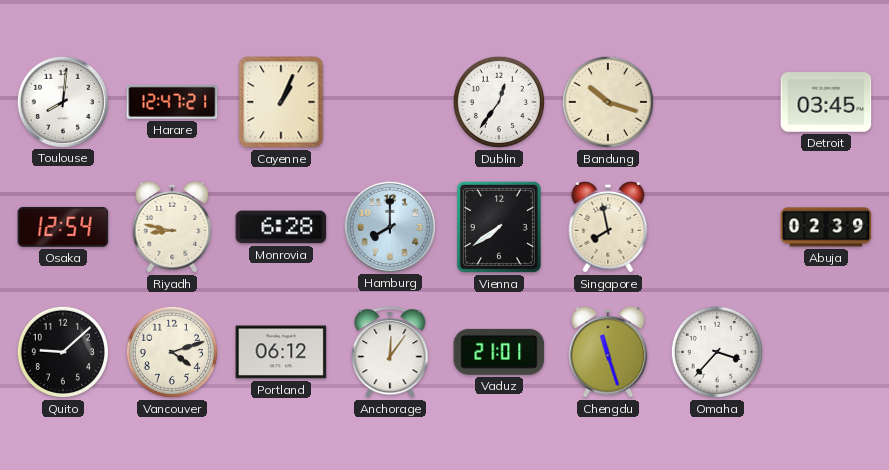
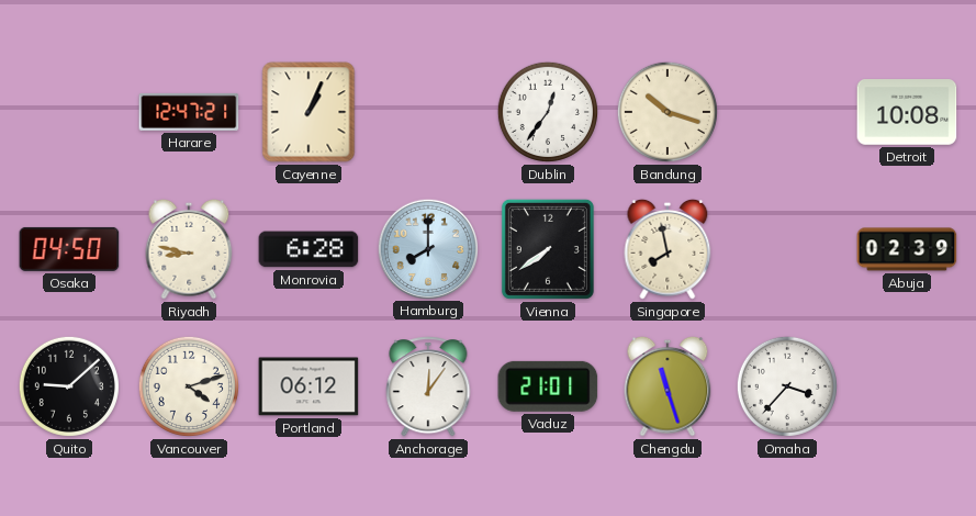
Toulouse: 8:01 -> none (62, 101)
Detroit: 03:45 -> 10:08 (907, 112)
Osaka: 12:54 -> 04:50 (69, 249)
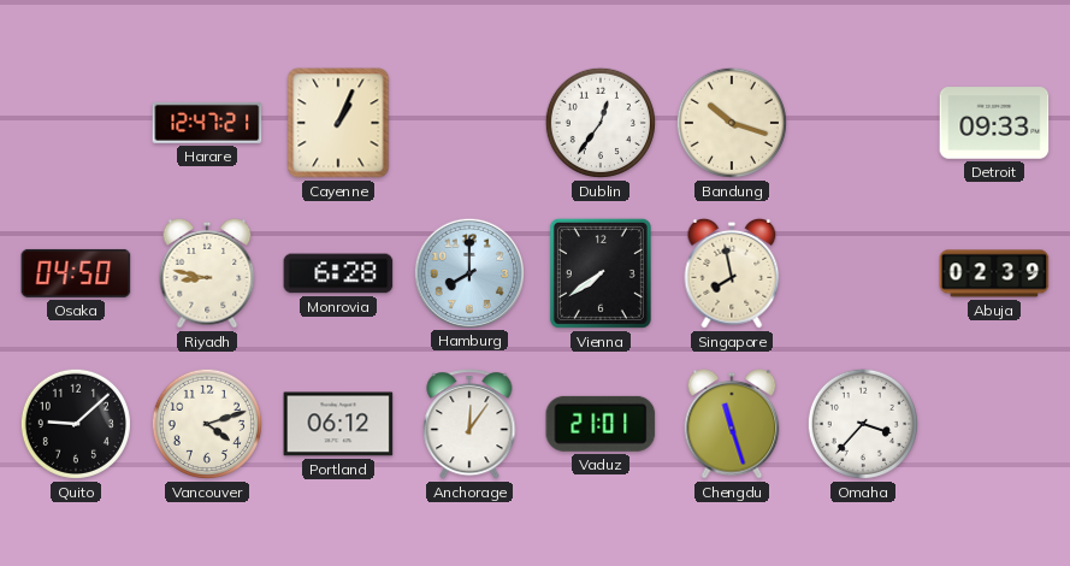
Detroit: 10:08 -> 09:33 (994, 123)
